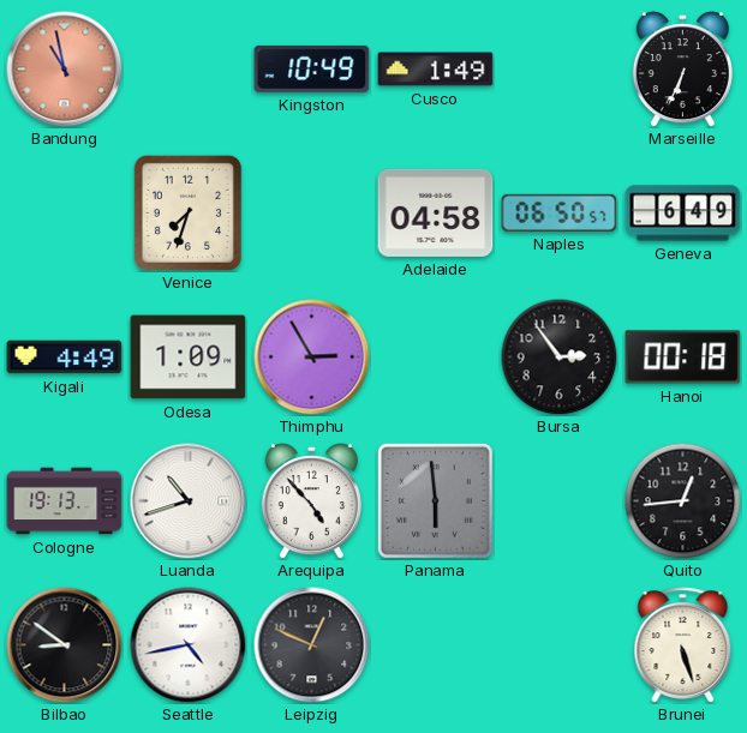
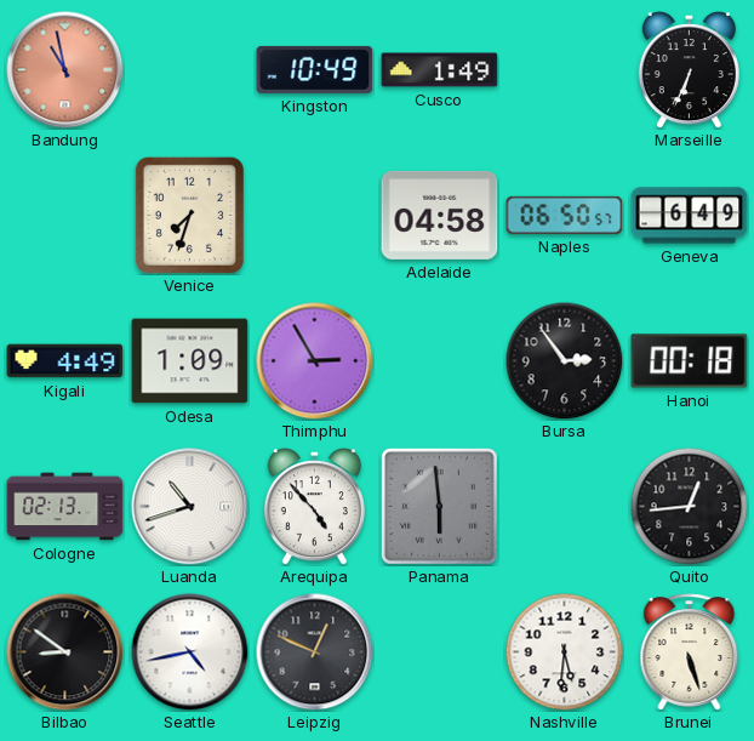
Cologne: 19:13 -> 02:13 (65, 507)
Nashville: none -> 5:31 (564, 651)
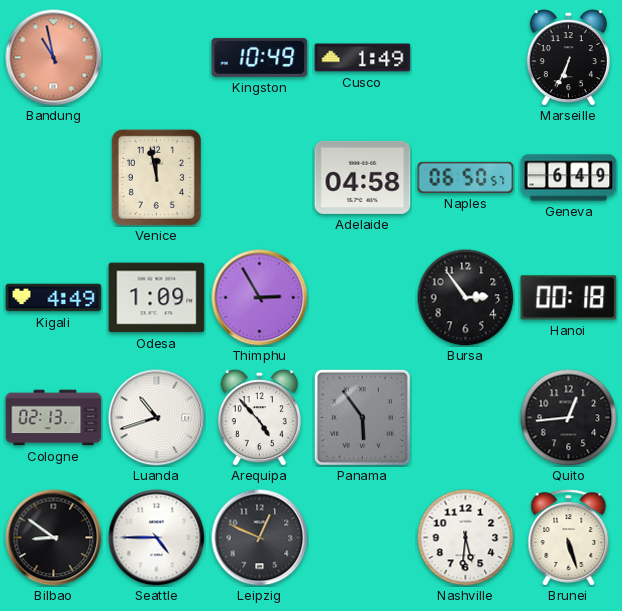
Venice: 7:33 -> 11:58 (156, 177)
Panama: 5:59 -> 5:54 (362, 417)
Seattle: 4:43 -> 4:45 (157, 538)
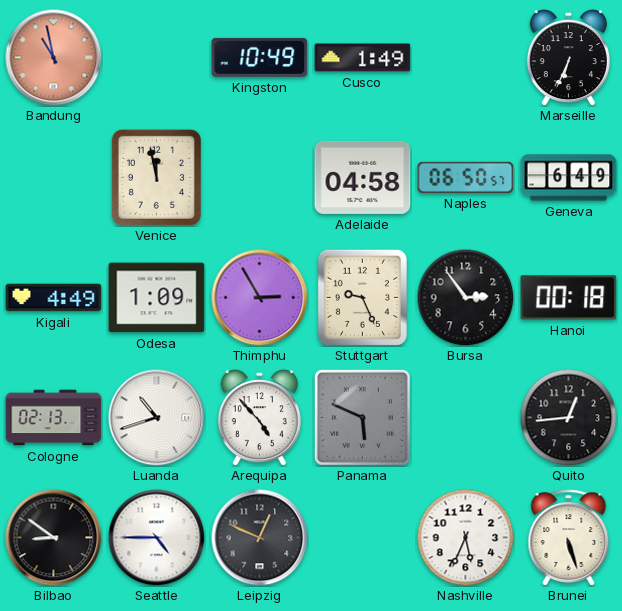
Stuttgart: none -> 9:26 (362, 297)
Panama: 5:54 -> 5:49 (362, 417)
Nashville: 5:31 -> 5:34 (465, 537)
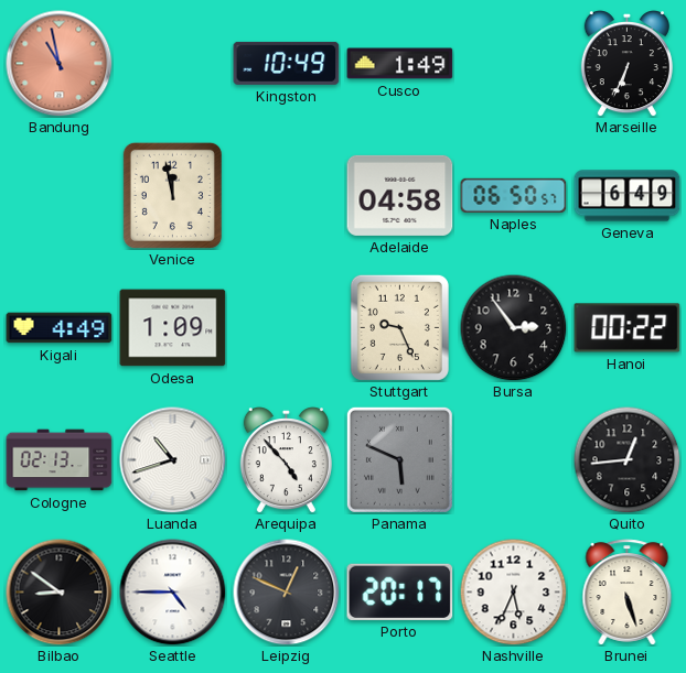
Thimphu: 2:55 -> none (260, 298)
Hanoi: 00:18 -> 00:22 (628, 328)
Porto: none -> 20:17 (400, 591)
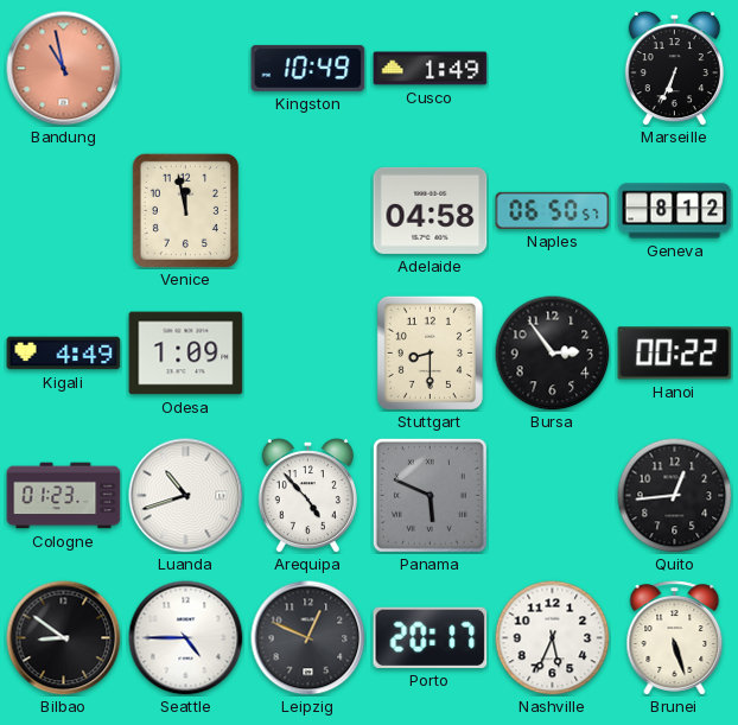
Geneva: 6:49 -> 8:12 (675, 211)
Stuttgart: 9:26 -> 8:30 (430, 352)
Cologne: 02:13 -> 01:23 (64, 496)
